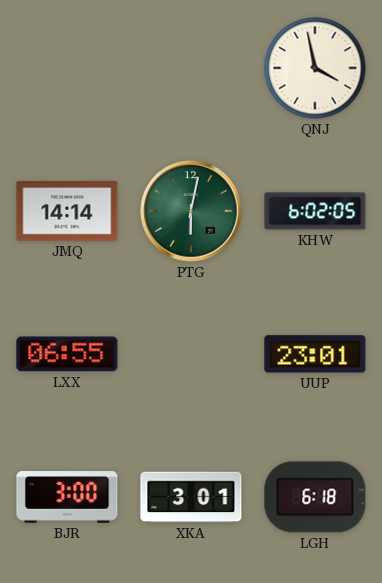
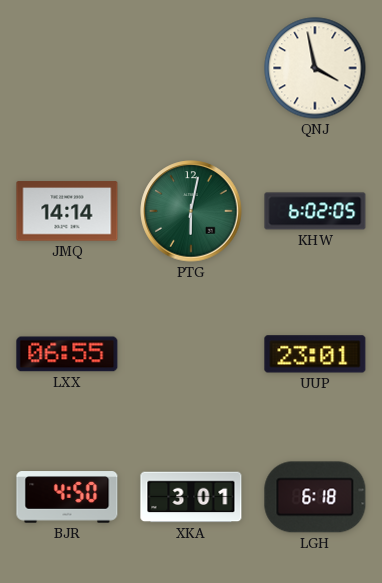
BJR: 3:00 -> 4:50 (67, 497)
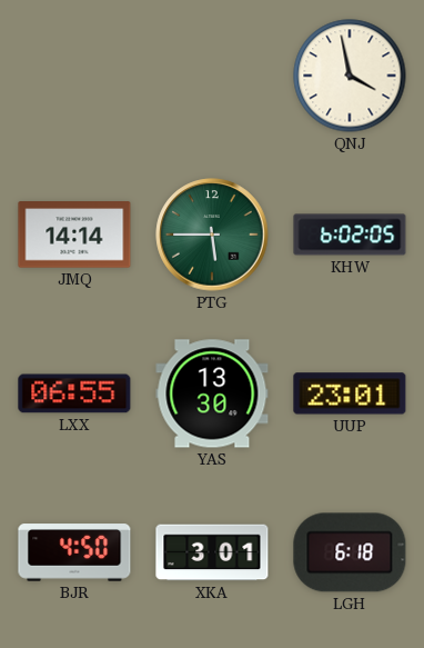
PTG: 6:02 -> 5:45 (212, 235)
YAS: none -> 13:30 (212, 393)
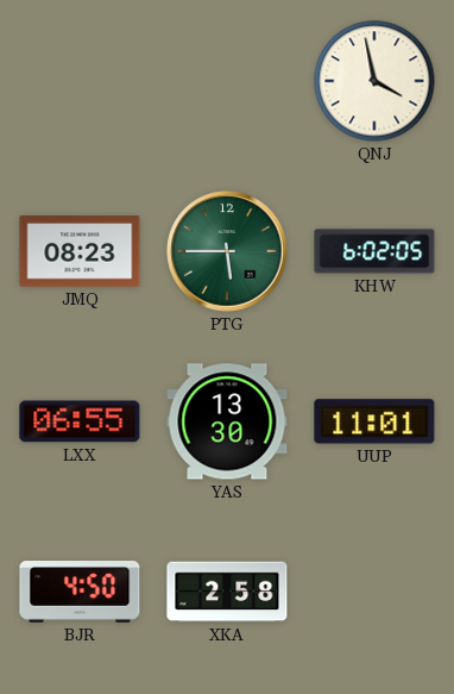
JMQ: 14:14 -> 08:23 (80, 251)
UUP: 23:01 -> 11:01 (374, 421)
XKA: 3:01 -> 2:58 (227, 592)
LGH: 6:18 -> none (350, 552)
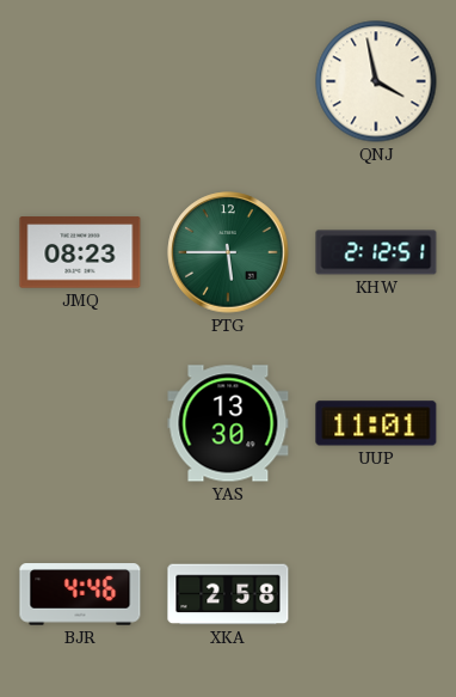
KHW: 6:02 -> 2:12 (376, 252)
LXX: 06:55 -> none (80, 421)
BJR: 4:50 -> 4:46 (80, 594)
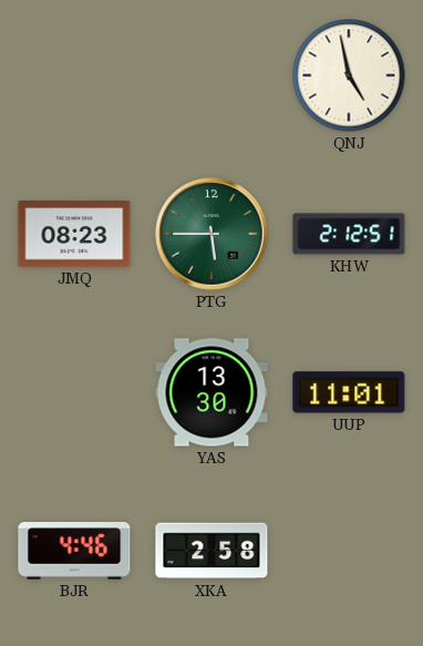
QNJ: 3:58 -> 4:58 (349, 75)
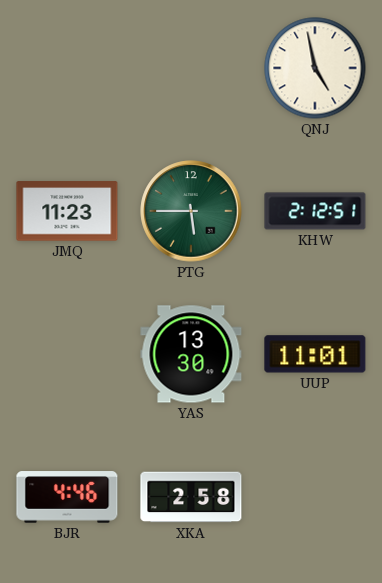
JMQ: 08:23 -> 11:23 (67, 211)
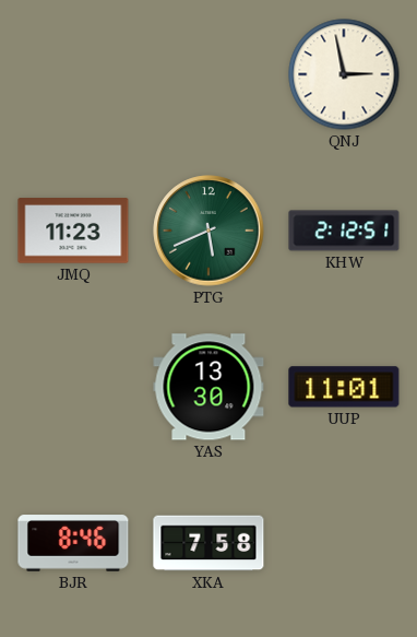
QNJ: 4:58 -> 2:58 (344, 74)
PTG: 5:45 -> 5:41 (208, 231)
BJR: 4:46 -> 8:46 (73, 543)
XKA: 2:58 -> 7:58 (208, 543)
